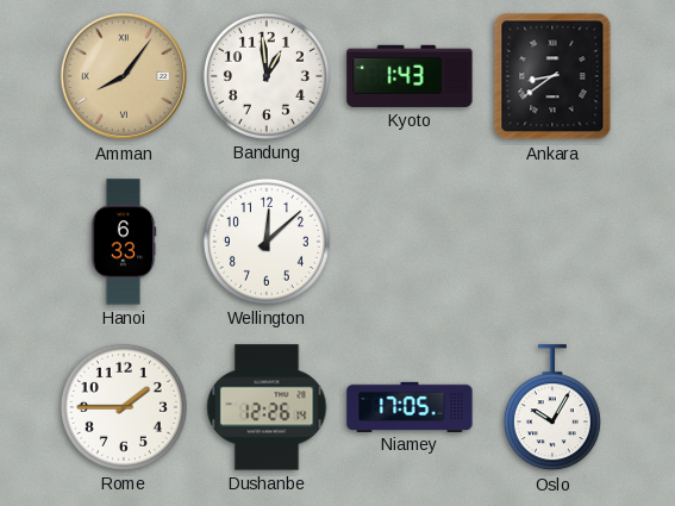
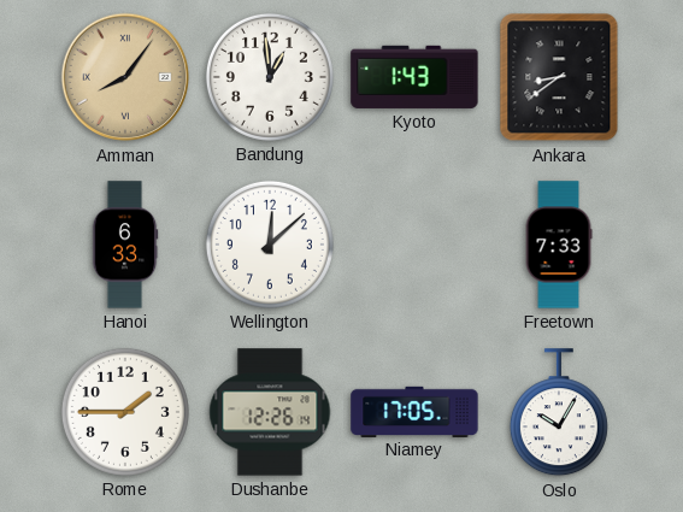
Freetown: none -> 7:33 (559, 245)
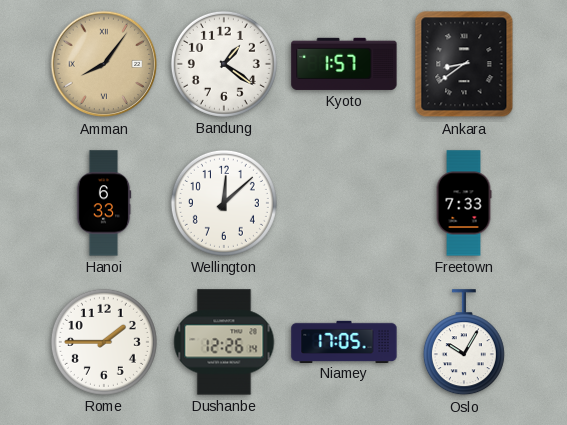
Bandung: 12:59 -> 1:21 (224, 64)
Kyoto: 1:43 -> 1:57 (344, 64)
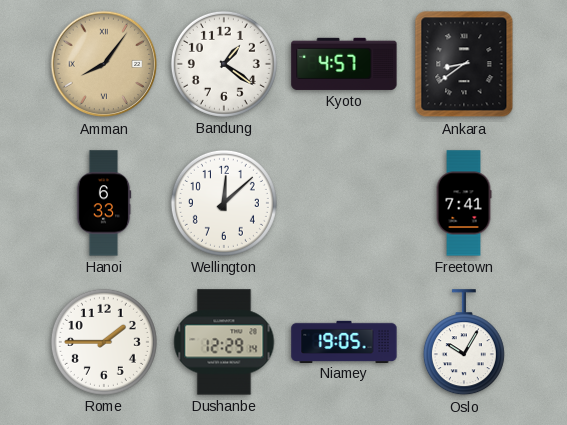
Kyoto: 1:57 -> 4:57 (344, 64)
Freetown: 7:33 -> 7:41 (464, 203)
Dushanbe: 12:26 -> 12:29 (224, 342)
Niamey: 17:05 -> 19:05 (344, 341)
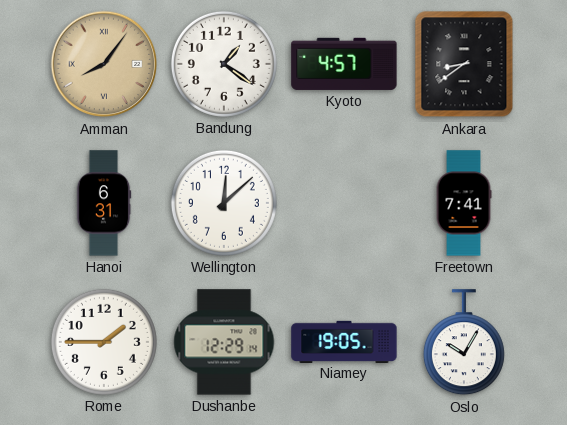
Hanoi: 6:33 -> 6:31 (104, 203)
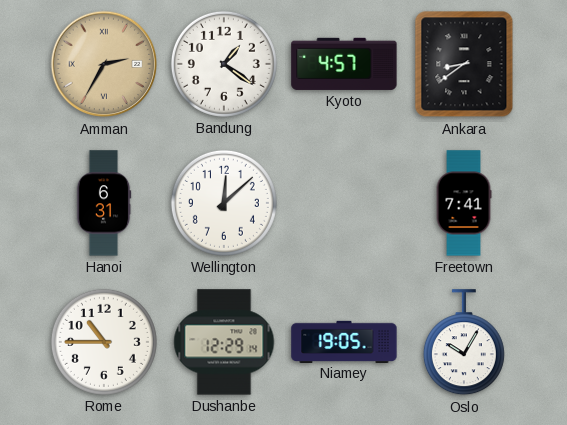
Amman: 8:06 -> 2:35 (104, 64)
Rome: 1:45 -> 10:45 (104, 342)
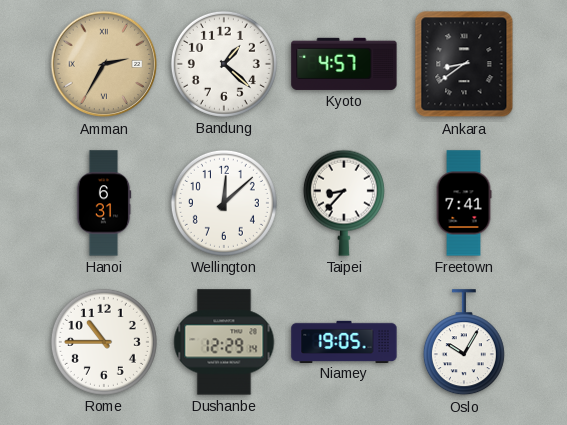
Bandung: 1:21 -> 1:22 (224, 64)
Taipei: none -> 8:37 (344, 203)
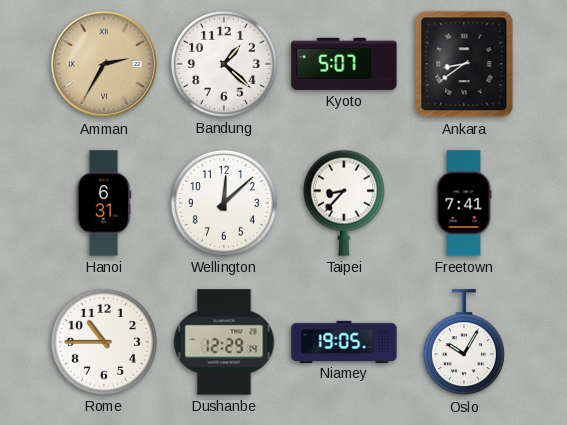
Kyoto: 4:57 -> 5:07 (344, 64)
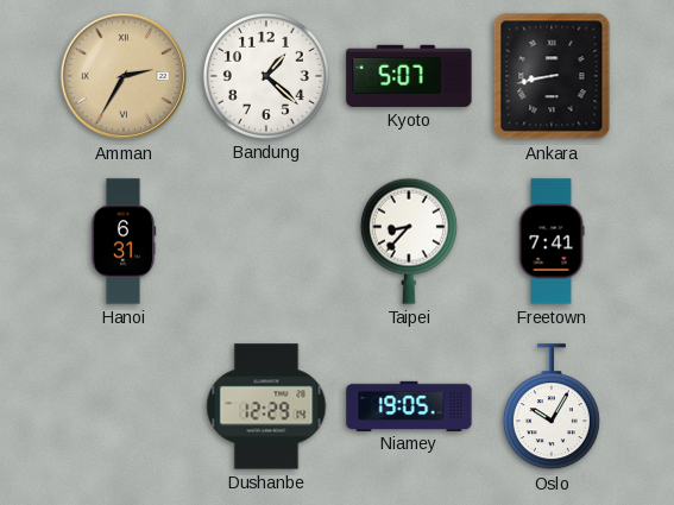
Ankara: 8:39 -> 8:43 (552, 76)
Wellington: 12:08 -> none (224, 203)
Rome: 10:45 -> none (104, 342)
